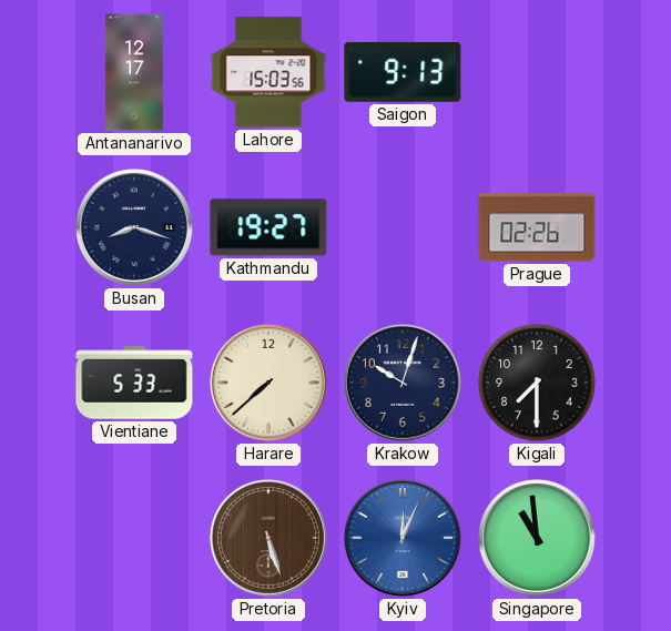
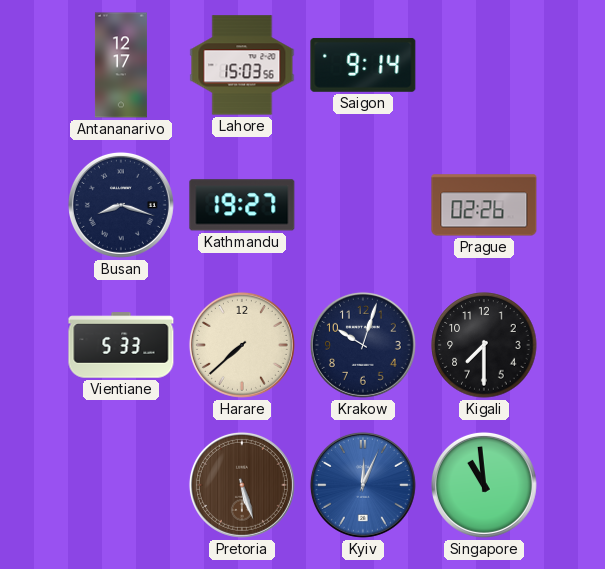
Saigon: 9:13 -> 9:14 (363, 65)
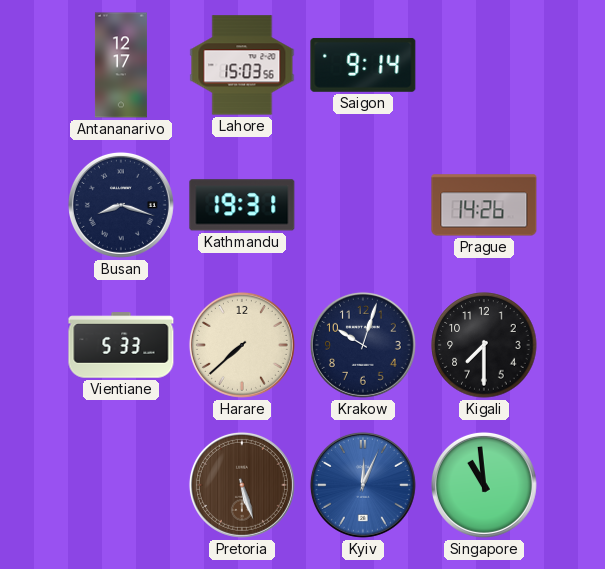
Kathmandu: 19:27 -> 19:31 (242, 205)
Prague: 02:26 -> 14:26 (484, 205)
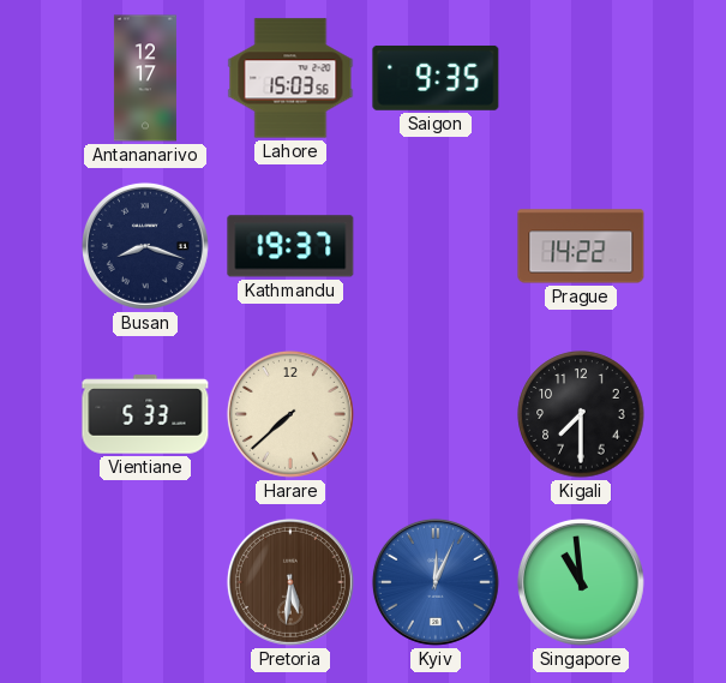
Saigon: 9:14 -> 9:35 (436, 78)
Kathmandu: 19:31 -> 19:37 (290, 246)
Prague: 14:26 -> 14:22 (581, 246)
Krakow: 10:03 -> none (363, 345)
Pretoria: 5:27 -> 5:31 (290, 582)
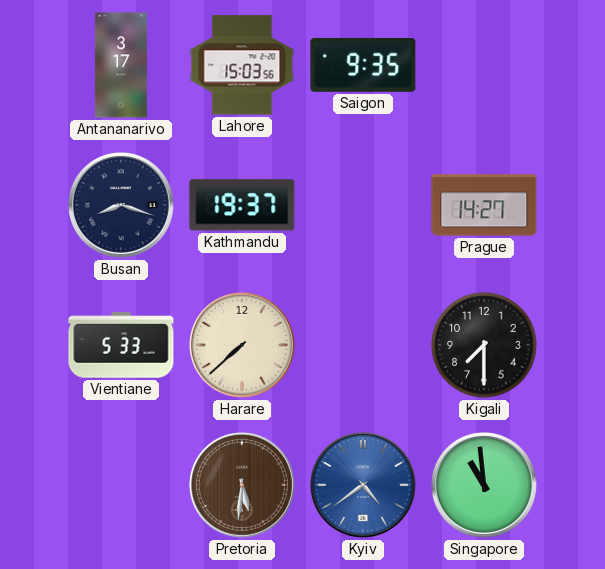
Antananarivo: 12:17 -> 3:17 (121, 65)
Prague: 14:22 -> 14:27 (484, 205)
Kyiv: 12:04 -> 4:39 (363, 485)
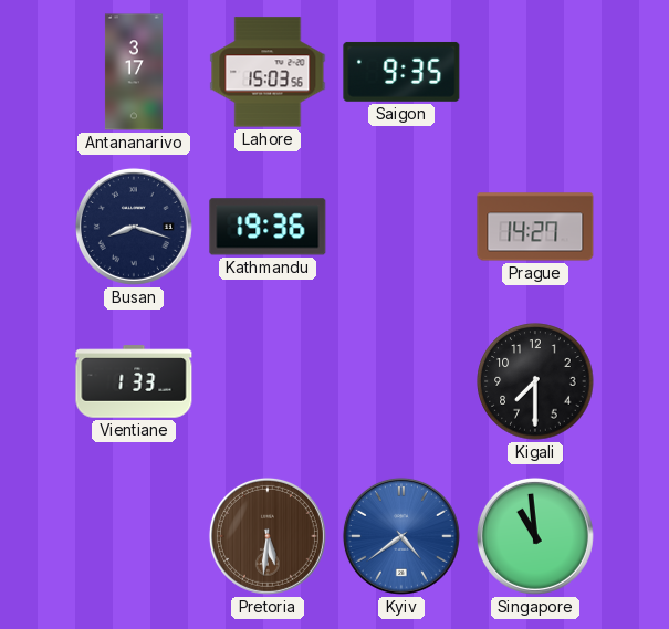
Kathmandu: 19:37 -> 19:36 (268, 227)
Vientiane: 5:33 -> 1:33 (134, 381)
Harare: 7:38 -> none (242, 345)
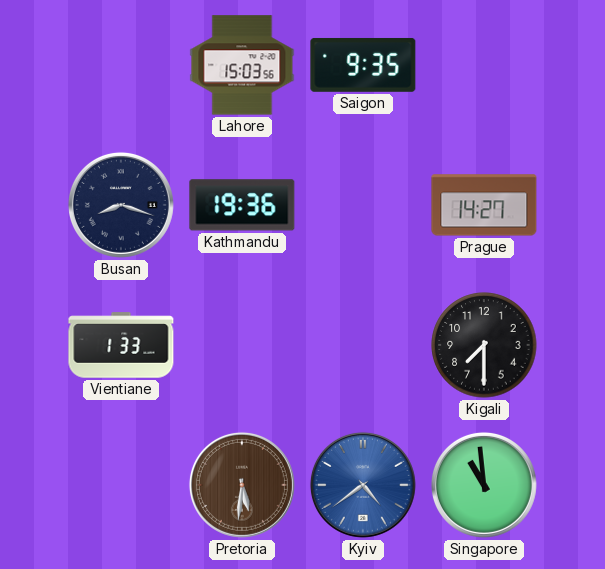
Antananarivo: 3:17 -> none (134, 72)
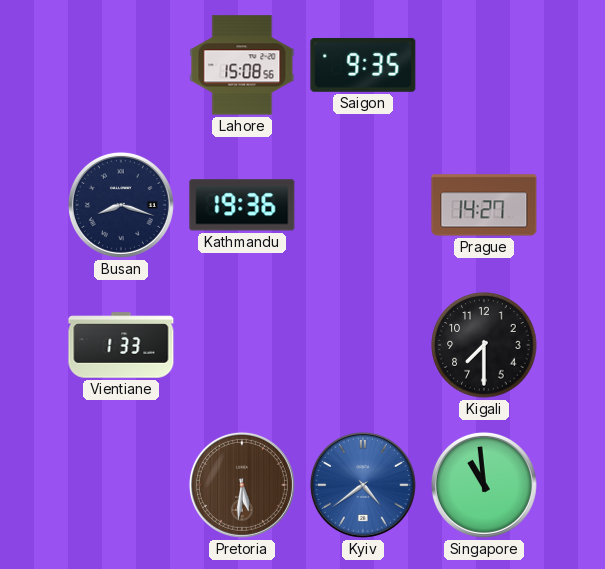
Lahore: 15:03 -> 15:08 (242, 65)
